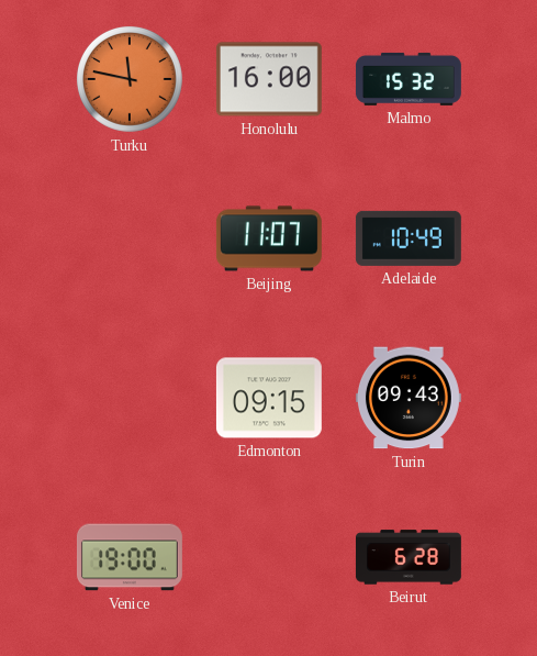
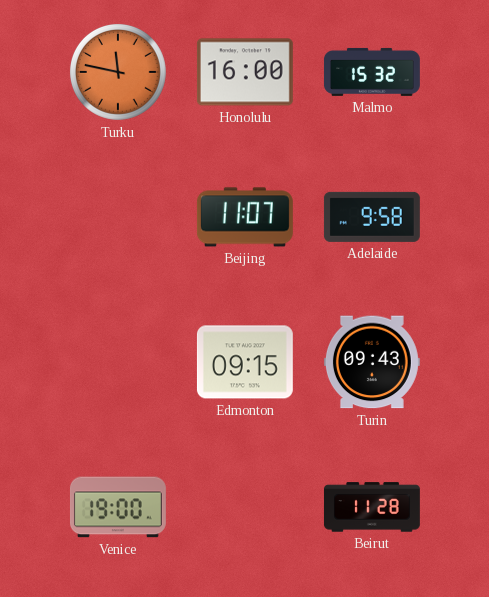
Adelaide: 10:49 -> 9:58 (372, 217)
Beirut: 6:28 -> 11:28 (372, 507)
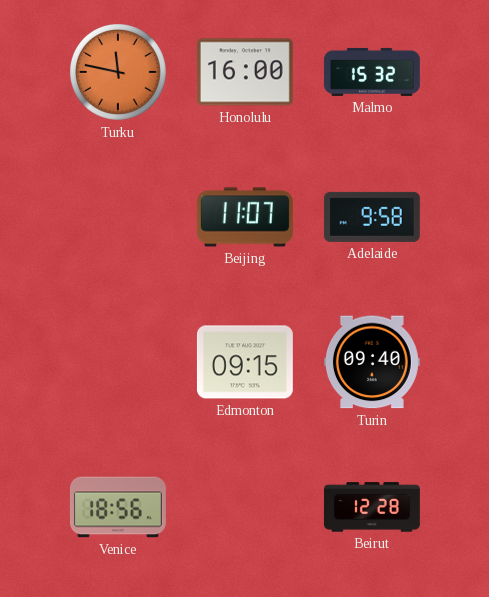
Turin: 09:43 -> 09:40 (372, 362)
Venice: 19:00 -> 18:56 (118, 507)
Beirut: 11:28 -> 12:28 (372, 507)
